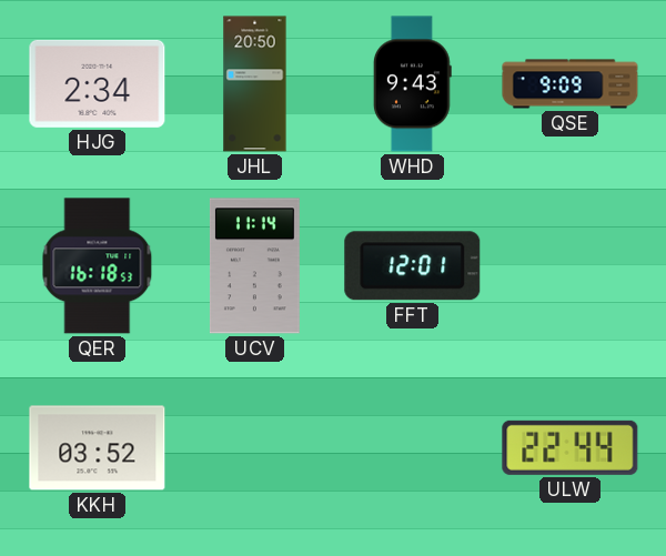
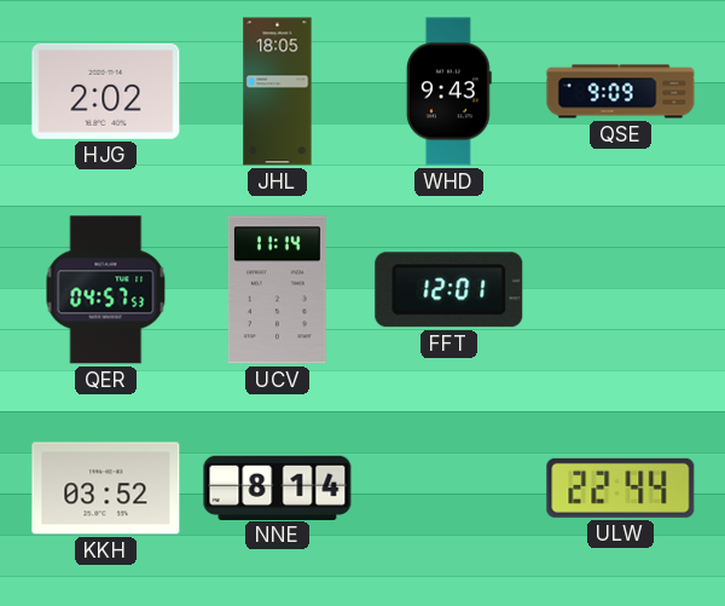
HJG: 2:34 -> 2:02 (106, 91)
JHL: 20:50 -> 18:05 (278, 92)
QER: 16:18 -> 04:57 (106, 290)
NNE: none -> 8:14 (278, 487)
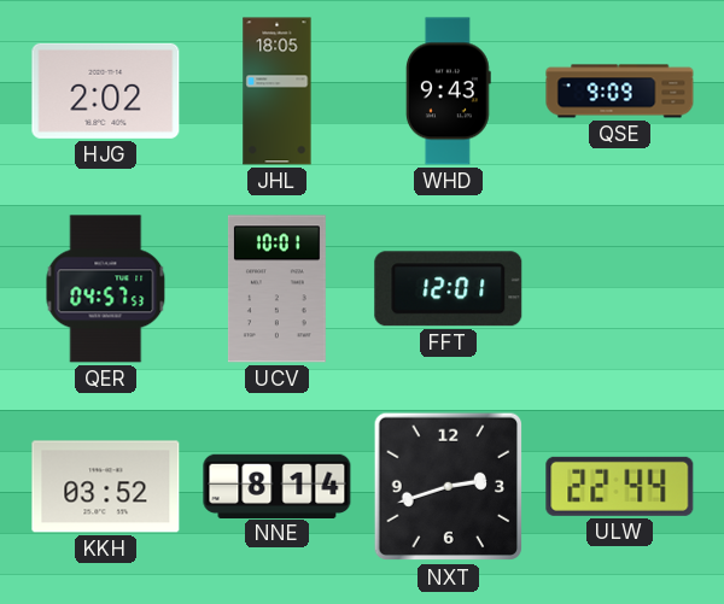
UCV: 11:14 -> 10:01 (276, 289)
NXT: none -> 2:42 (449, 487)
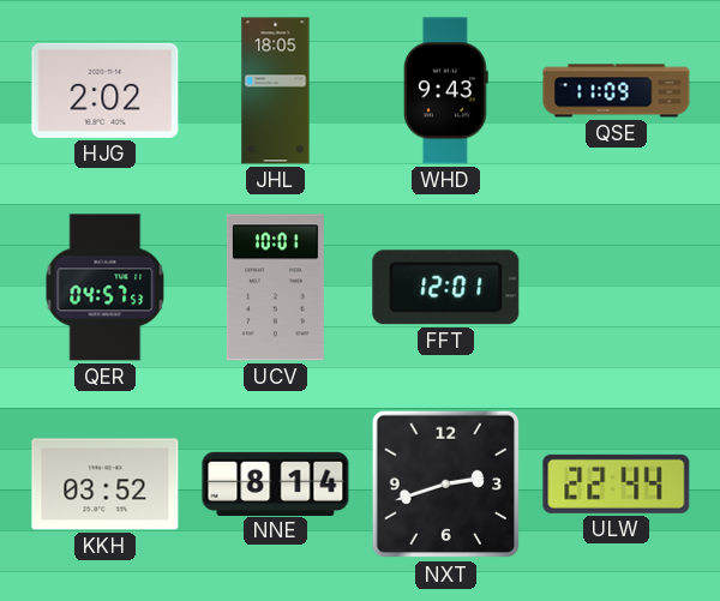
QSE: 9:09 -> 11:09 (617, 91)
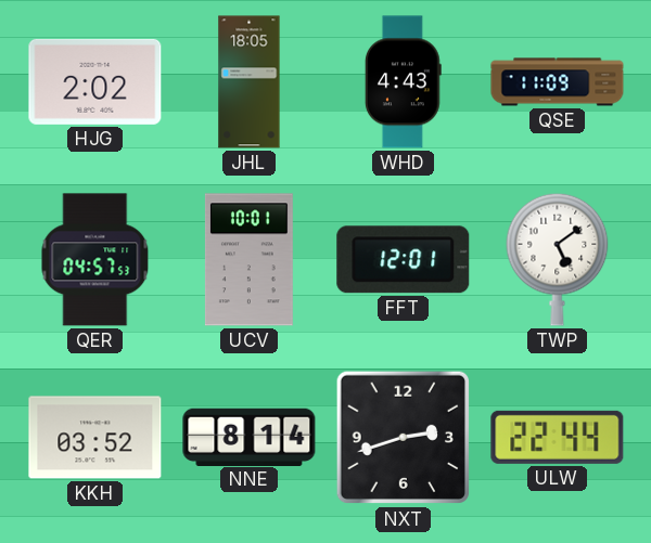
WHD: 9:43 -> 4:43 (403, 82)
TWP: none -> 5:09 (558, 259)
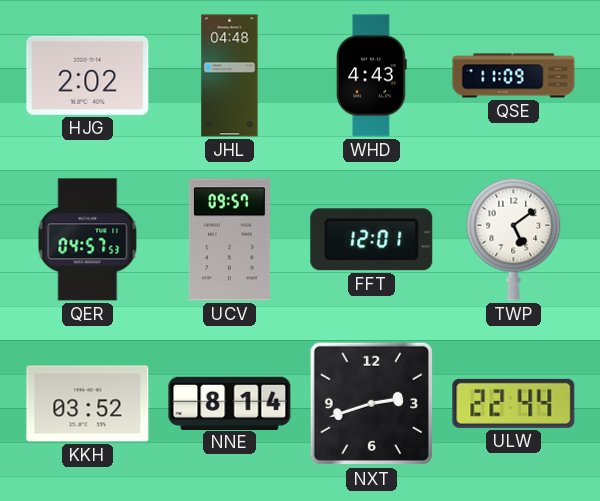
JHL: 18:05 -> 04:48 (230, 76)
UCV: 10:01 -> 09:57 (229, 240)
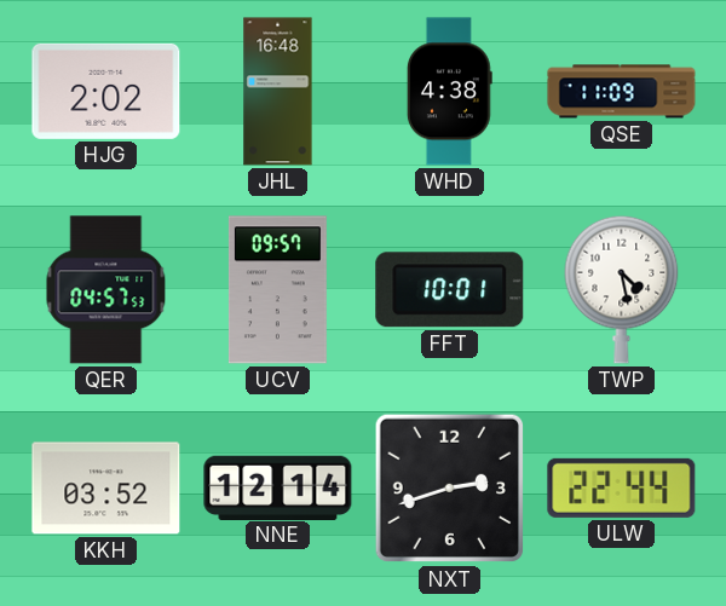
JHL: 04:48 -> 16:48 (278, 92)
WHD: 4:43 -> 4:38 (449, 92)
FFT: 12:01 -> 10:01 (450, 290)
TWP: 5:09 -> 4:28 (622, 289)
NNE: 8:14 -> 12:14 (278, 487)
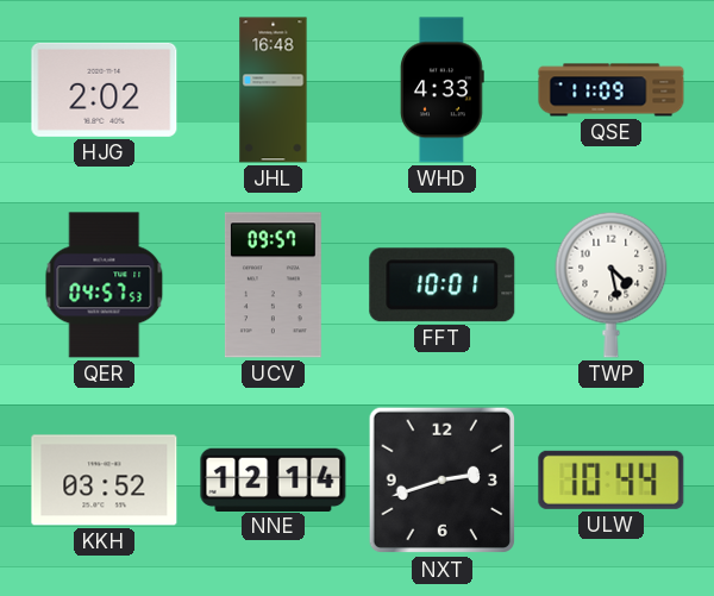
WHD: 4:38 -> 4:33 (441, 90)
ULW: 22:44 -> 10:44 (612, 479)
